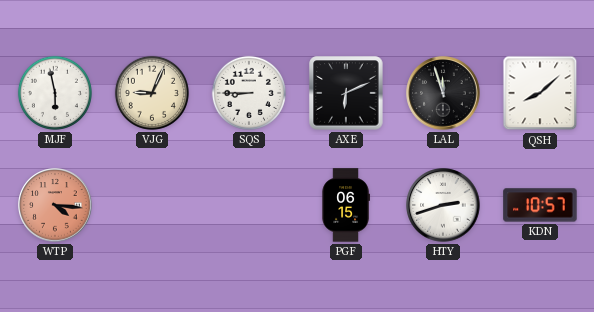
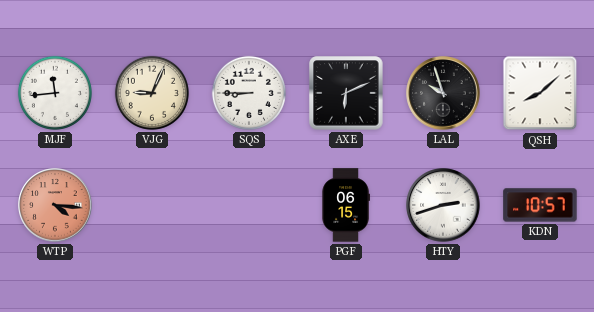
MJF: 5:58 -> 11:44 (55, 93)
LAL: 11:57 -> 9:57 (443, 93)
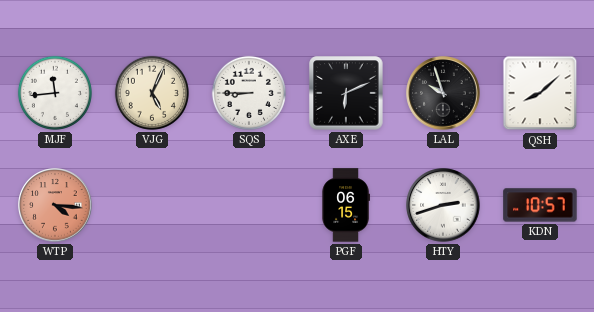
VJG: 9:04 -> 5:04 (152, 93)
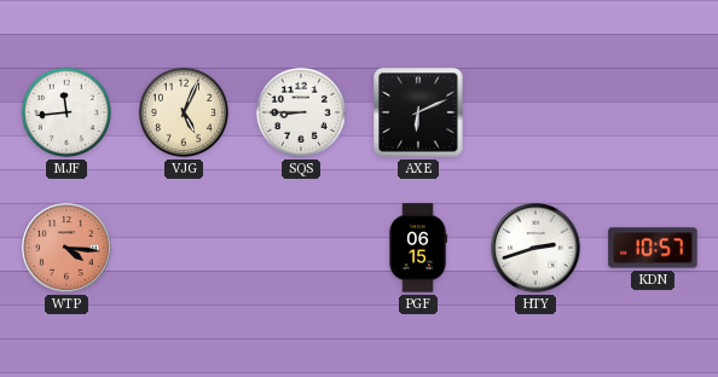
LAL: 9:57 -> none (443, 93)
QSH: 8:08 -> none (540, 93)
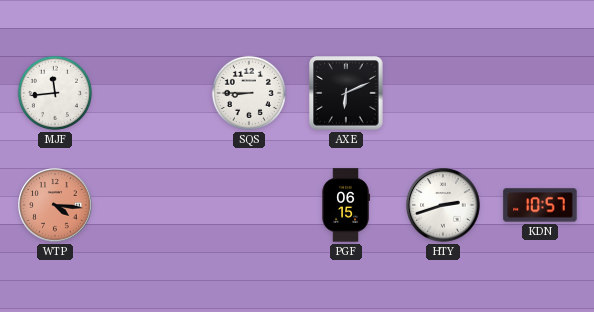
VJG: 5:04 -> none (184, 112)
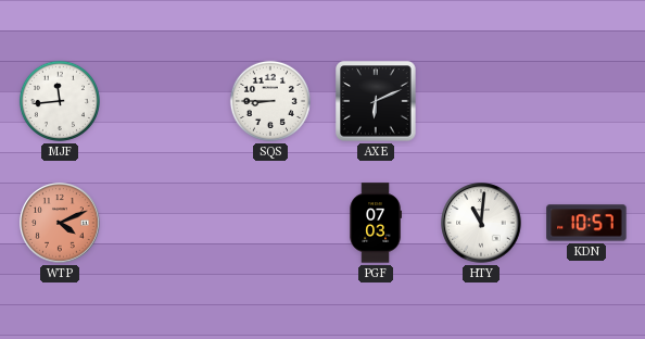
WTP: 4:16 -> 4:11 (60, 223)
PGF: 06:15 -> 07:03 (376, 223)
HTY: 2:42 -> 11:01 (481, 223)
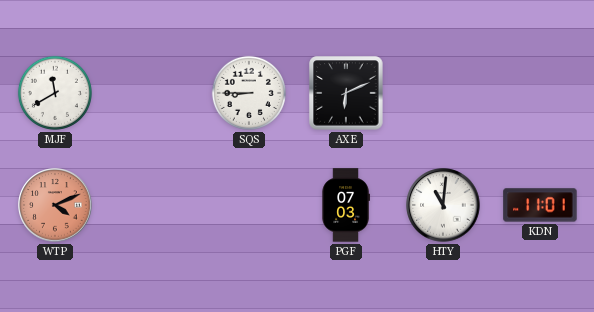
MJF: 11:44 -> 11:40 (55, 93)
KDN: 10:57 -> 11:01 (540, 205)
